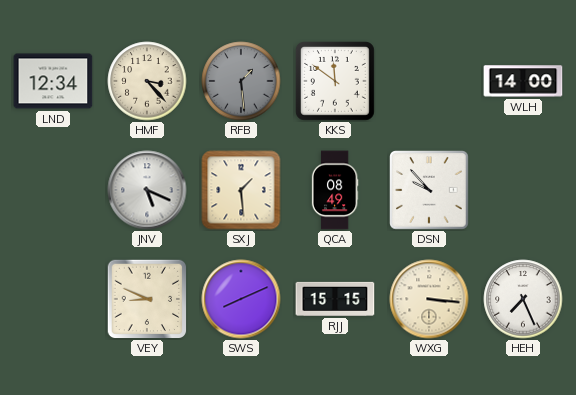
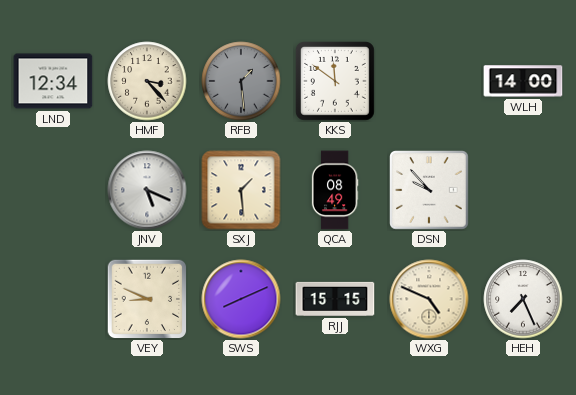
WXG: 3:16 -> 4:49 (429, 299)
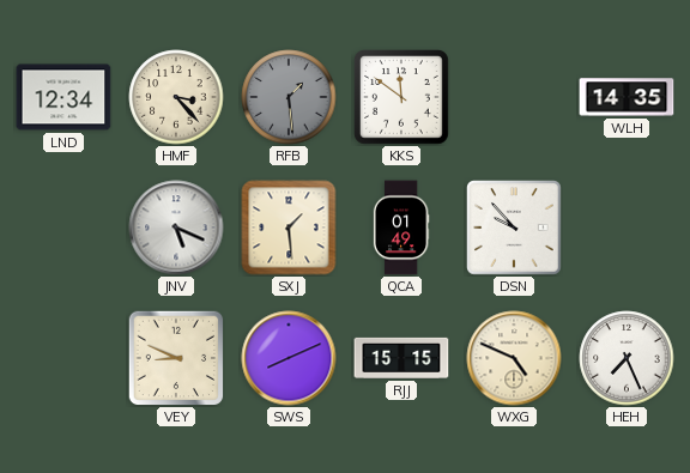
WLH: 14:00 -> 14:35 (627, 97)
QCA: 08:49 -> 01:49 (401, 228)
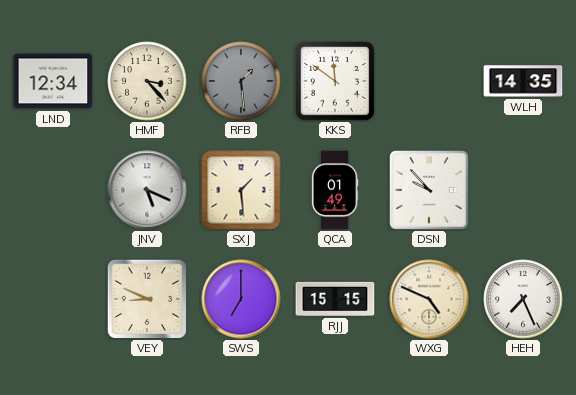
SWS: 8:11 -> 7:00 (241, 299)
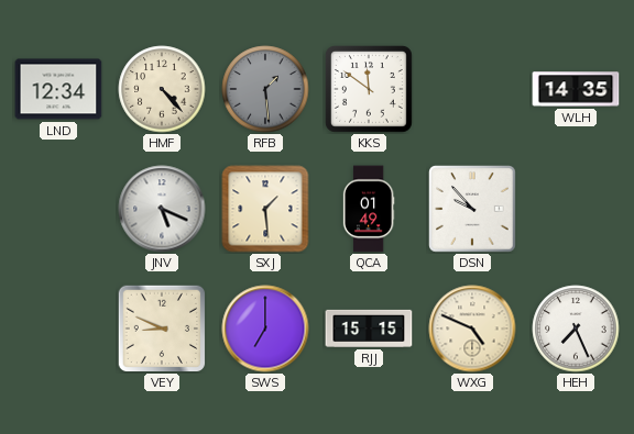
HMF: 3:23 -> 4:23 (162, 89)
